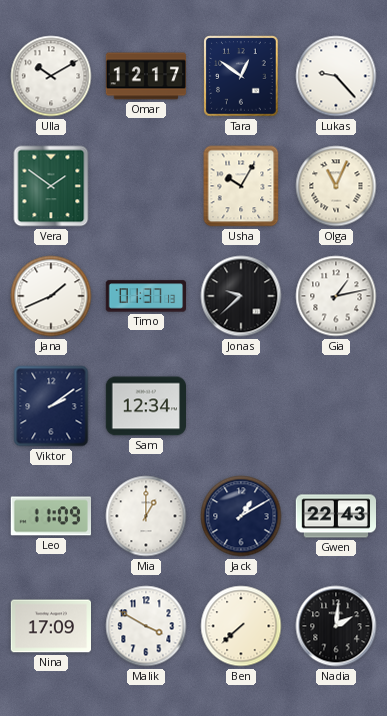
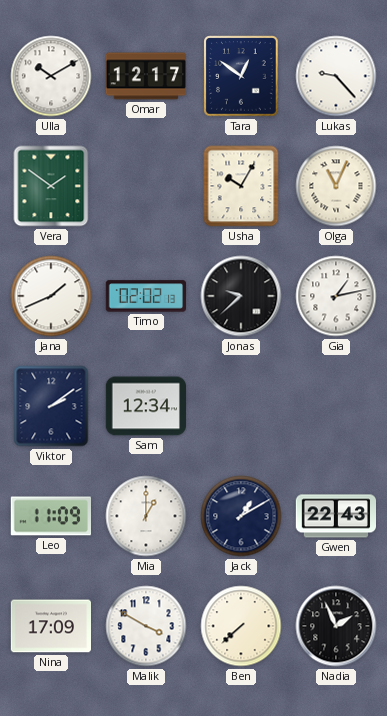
Timo: 01:37 -> 02:02 (146, 296)
Nadia: 2:01 -> 1:56 (336, 626)
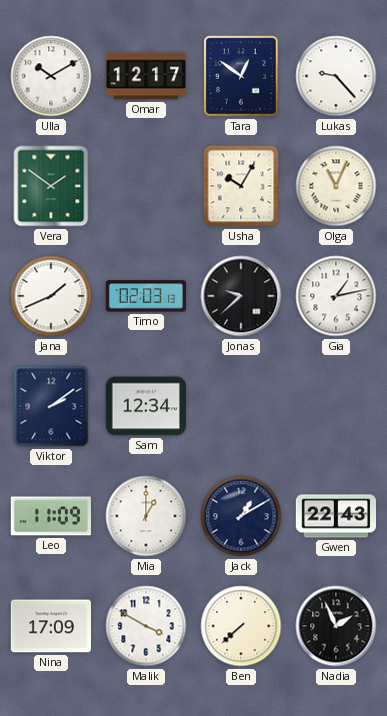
Timo: 02:02 -> 02:03 (146, 296)
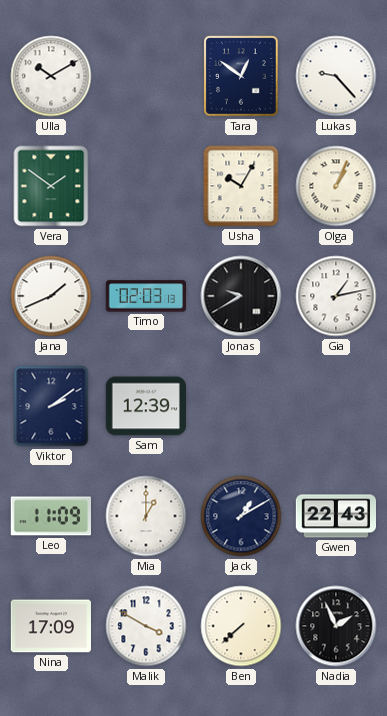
Omar: 12:17 -> none (146, 76)
Olga: 11:04 -> 1:04 (336, 186)
Jonas: 9:38 -> 9:40 (241, 296)
Sam: 12:34 -> 12:39 (145, 406)
